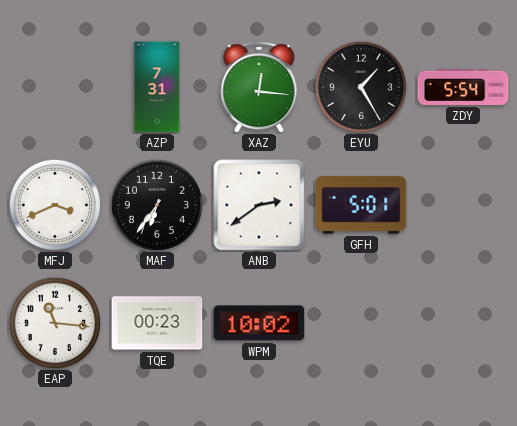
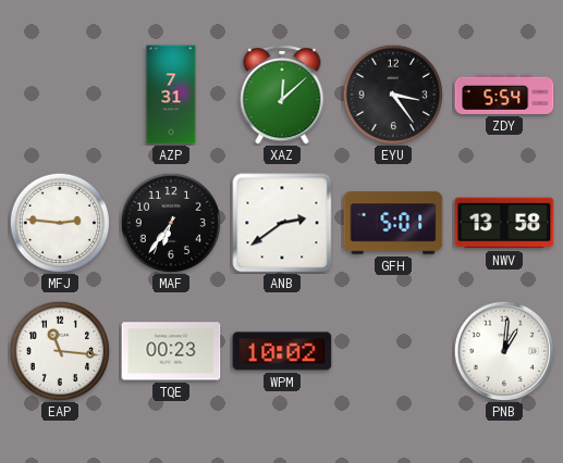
XAZ: 12:16 -> 12:08 (282, 96)
EYU: 1:25 -> 3:24 (392, 93)
MFJ: 3:41 -> 2:46 (59, 222)
NWV: none -> 13:58 (504, 223)
PNB: none -> 1:01 (504, 351)
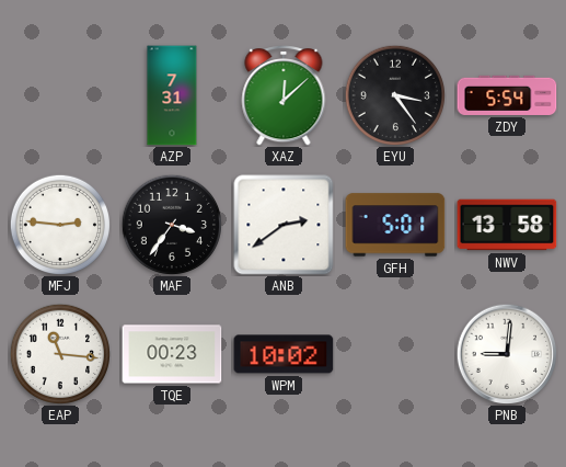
MAF: 6:36 -> 3:36 (171, 224)
PNB: 1:01 -> 9:01 (507, 354)
